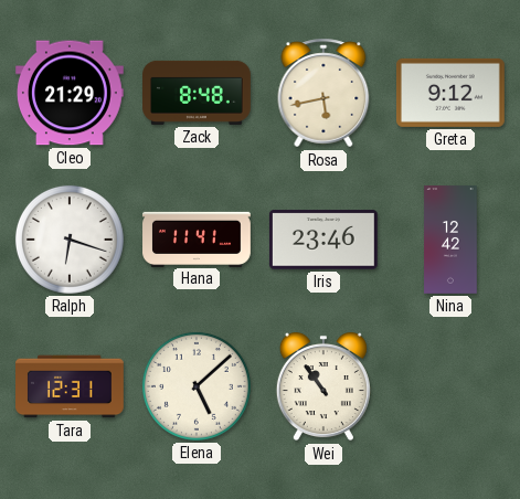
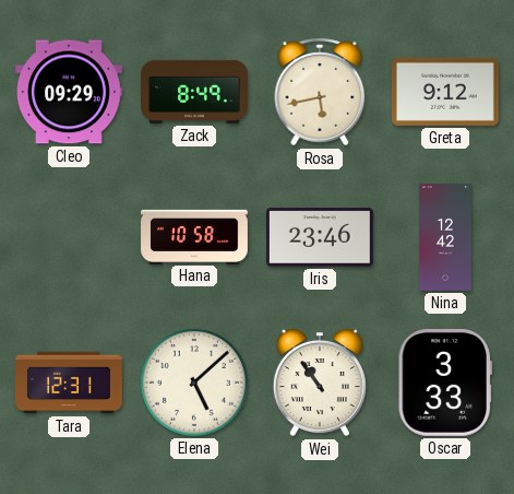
Cleo: 21:29 -> 09:29 (70, 92)
Zack: 8:48 -> 8:49 (194, 92)
Ralph: 6:18 -> none (70, 240)
Hana: 11:41 -> 10:58 (194, 236)
Oscar: none -> 3:33 (445, 383)
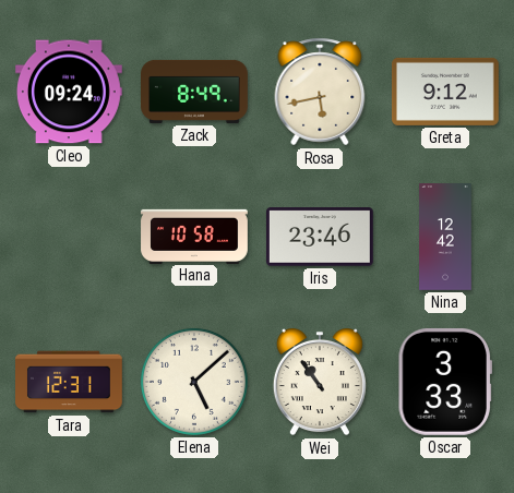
Cleo: 09:29 -> 09:24 (70, 92)
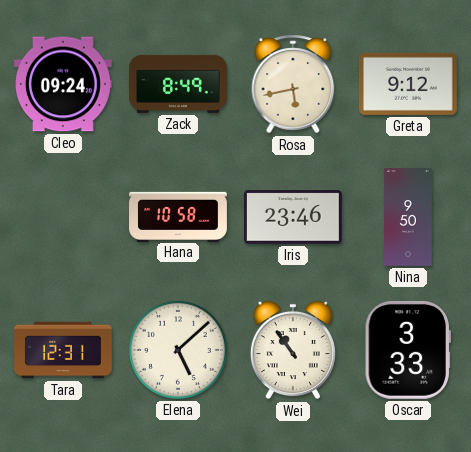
Nina: 12:42 -> 9:50 (408, 218)
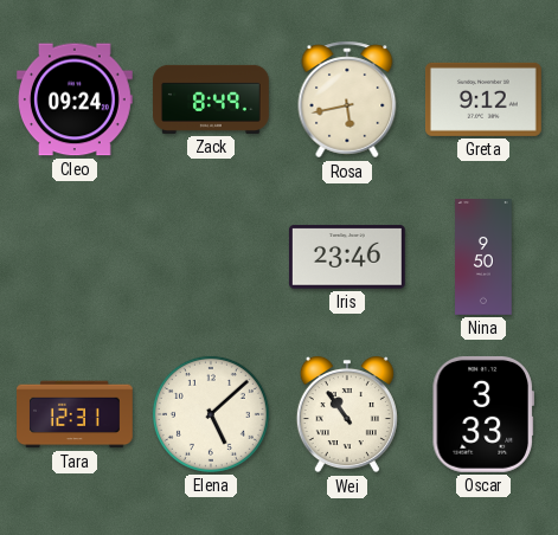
Hana: 10:58 -> none (178, 216)
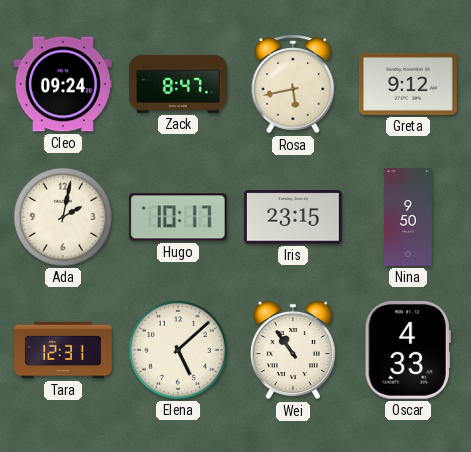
Zack: 8:49 -> 8:47 (178, 84)
Ada: none -> 2:02 (63, 217)
Hugo: none -> 10:17 (178, 217)
Iris: 23:46 -> 23:15 (293, 217)
Oscar: 3:33 -> 4:33 (408, 350)
